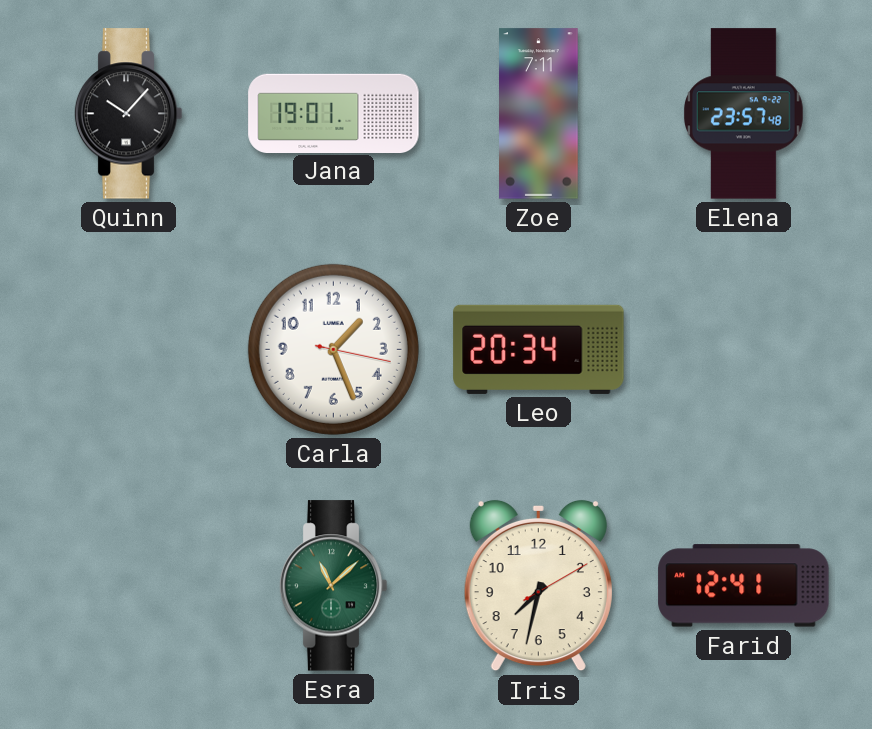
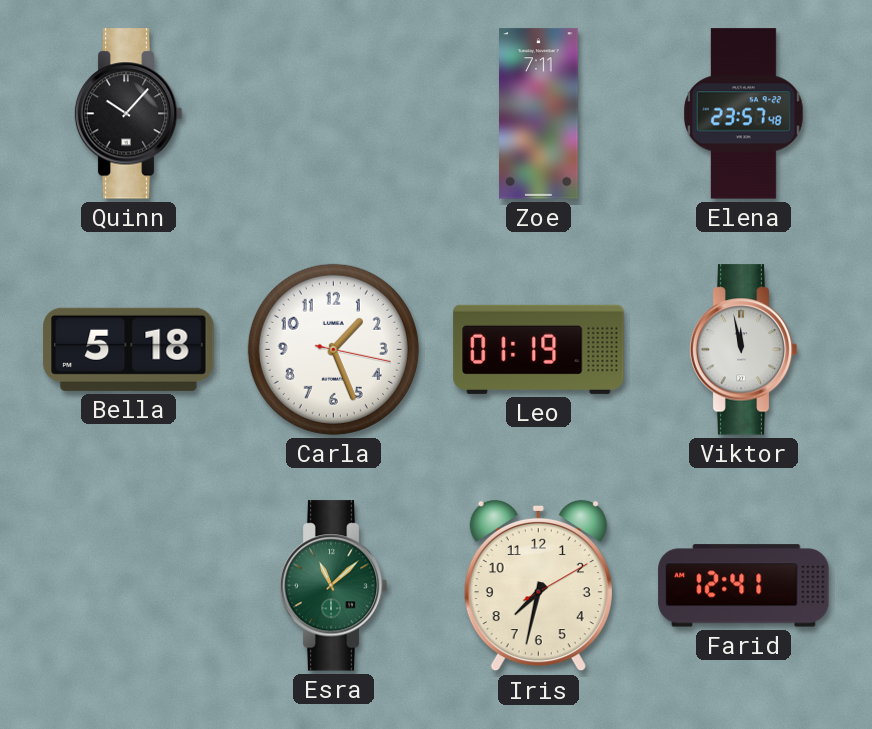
Jana: 19:01 -> none (334, 113)
Bella: none -> 5:18 (129, 349)
Leo: 20:34 -> 01:19 (539, 349)
Viktor: none -> 11:58 (743, 350)
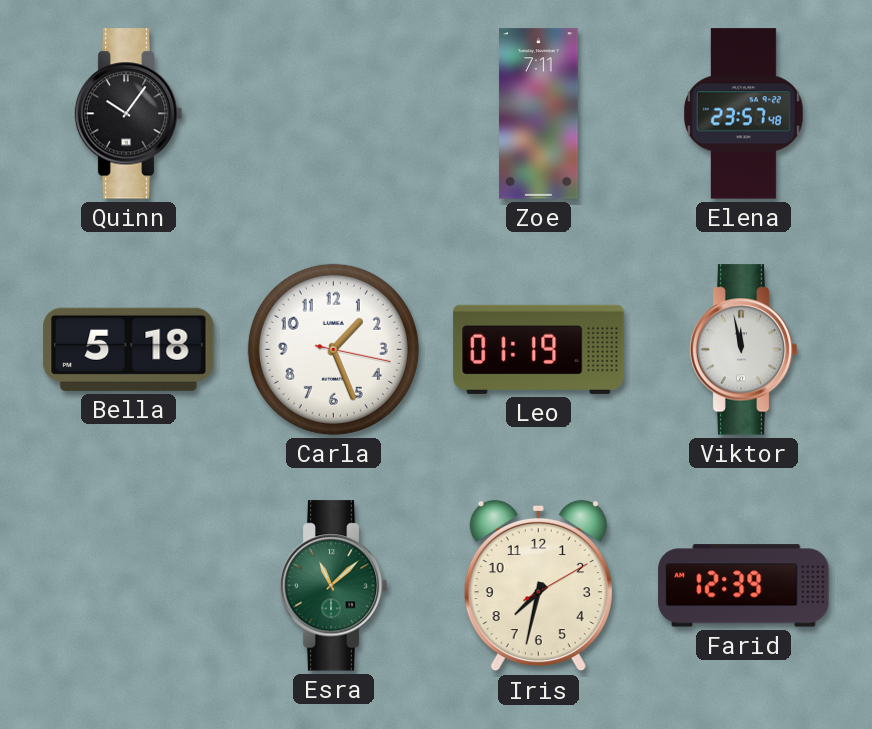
Quinn: 10:07 -> 10:06 (128, 114)
Farid: 12:41 -> 12:39 (744, 586)
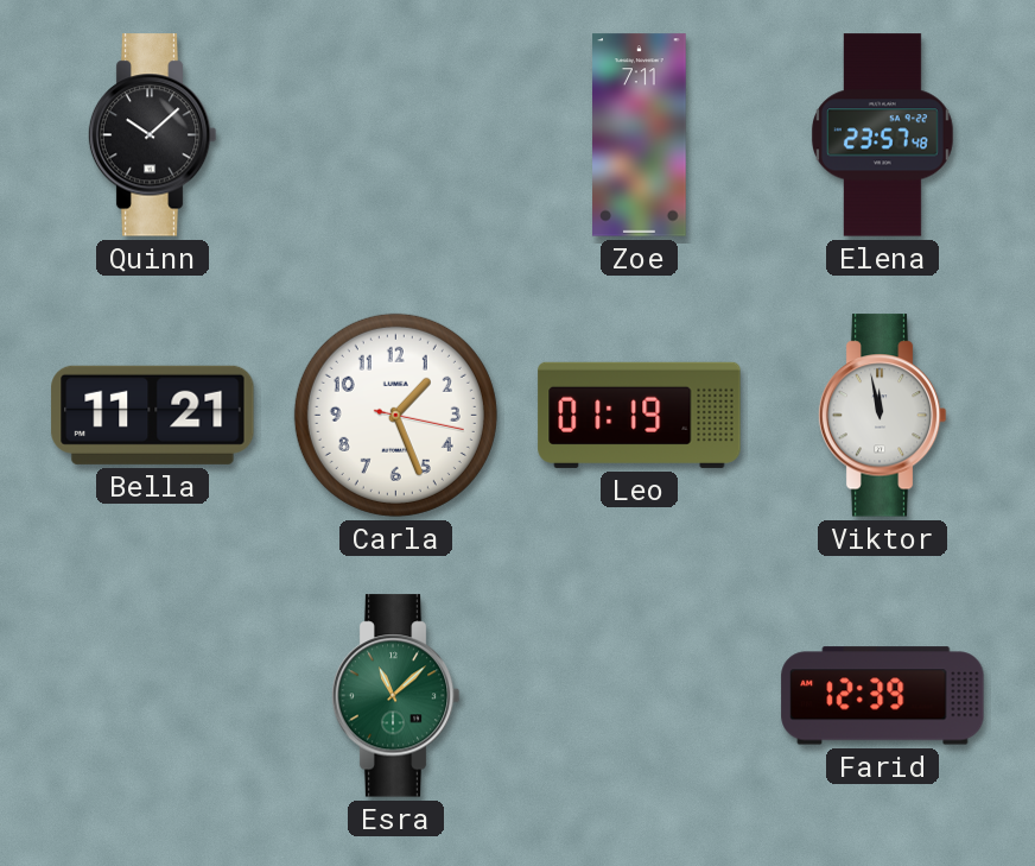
Quinn: 10:06 -> 10:08 (152, 135)
Bella: 5:18 -> 11:21 (153, 415)
Iris: 7:32 -> none (538, 586)
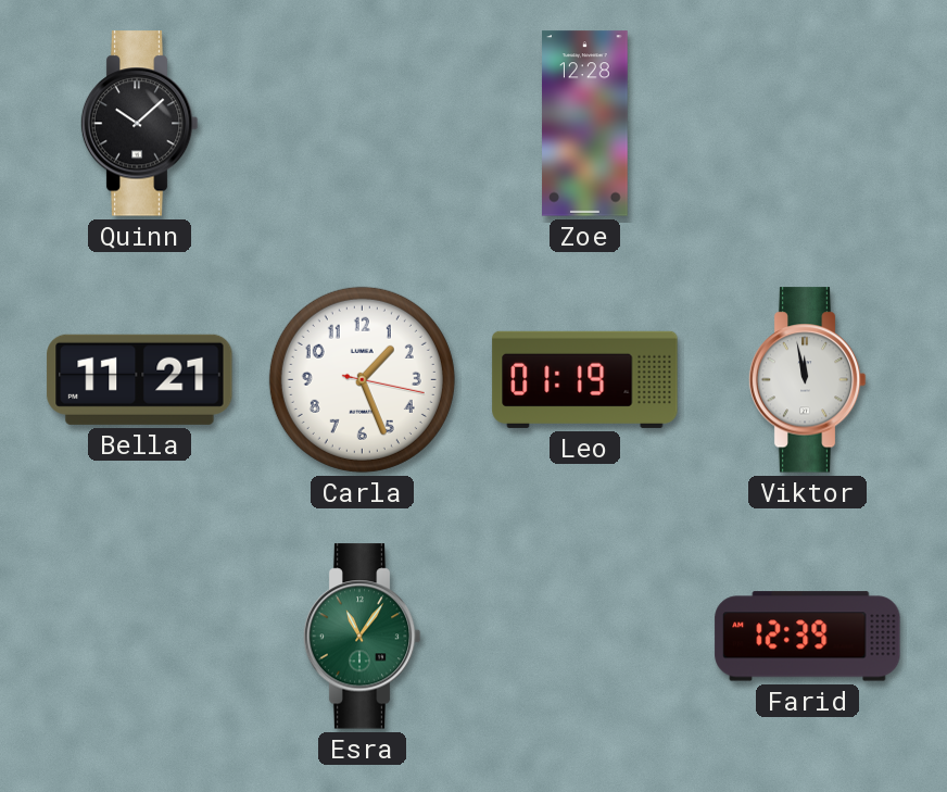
Zoe: 7:11 -> 12:28 (585, 124)
Elena: 23:57 -> none (882, 135)
Esra: 11:08 -> 11:06 (362, 637)
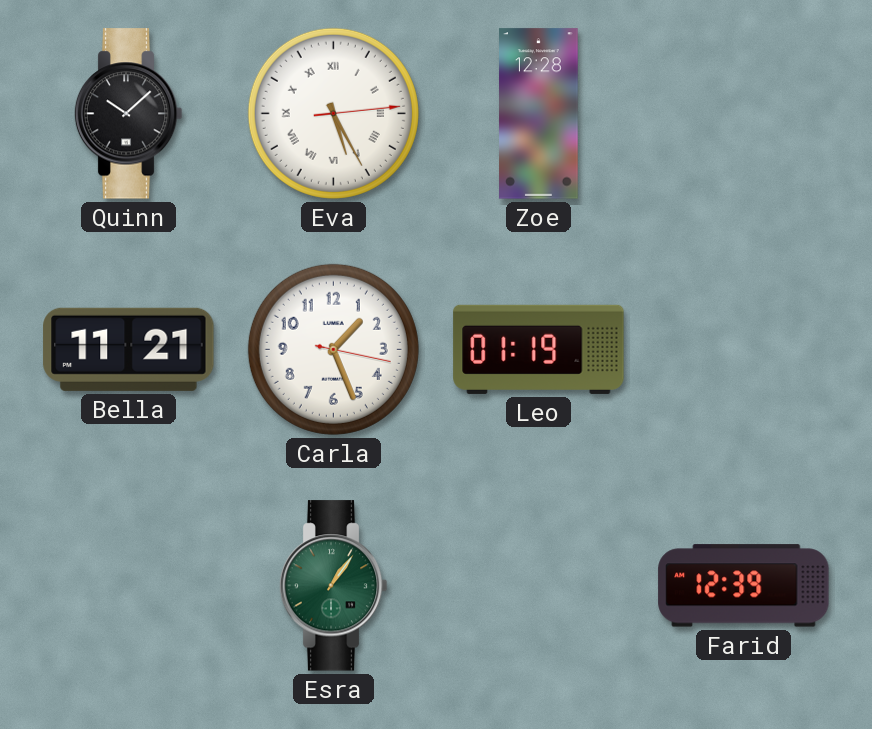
Eva: none -> 5:25 (333, 113)
Viktor: 11:58 -> none (807, 380)
Esra: 11:06 -> 1:06 (333, 586)
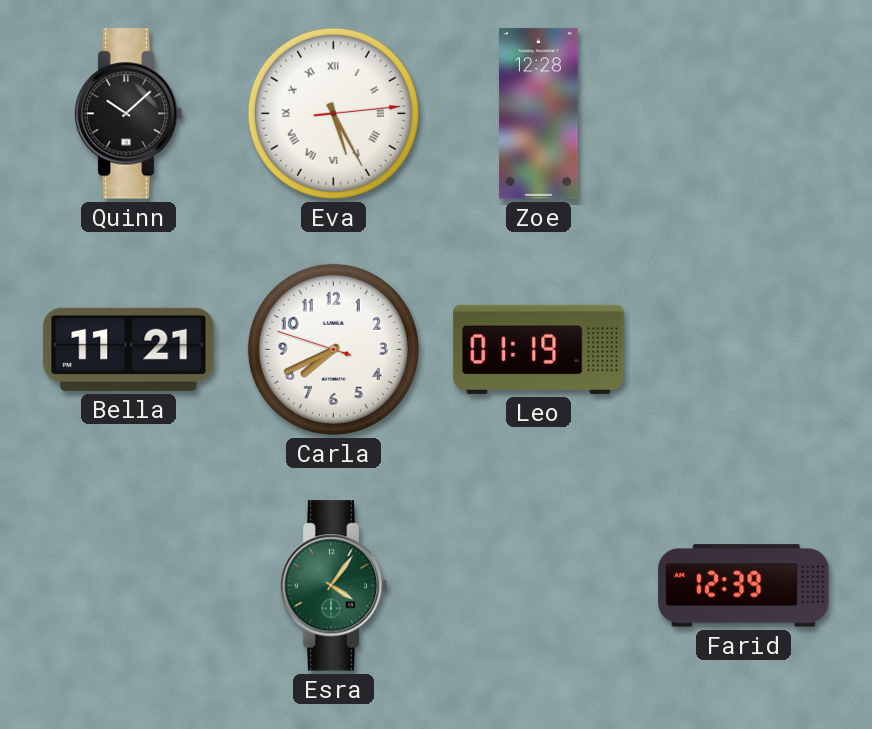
Carla: 1:26 -> 7:40 (333, 349)
Esra: 1:06 -> 4:06 (333, 586)
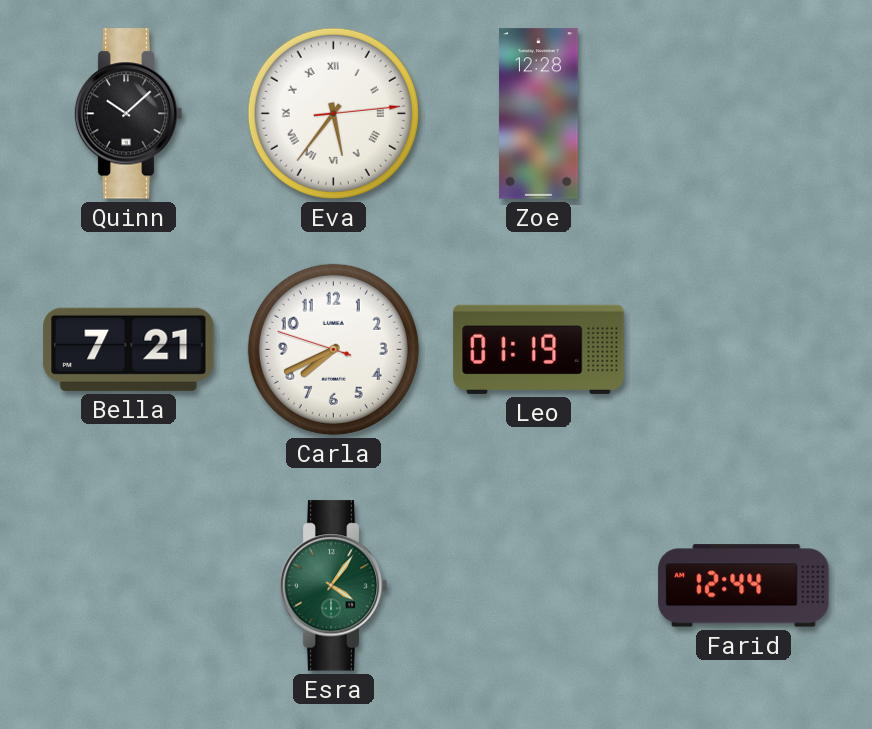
Eva: 5:25 -> 5:36 (333, 113)
Bella: 11:21 -> 7:21 (129, 349)
Farid: 12:39 -> 12:44 (744, 586)
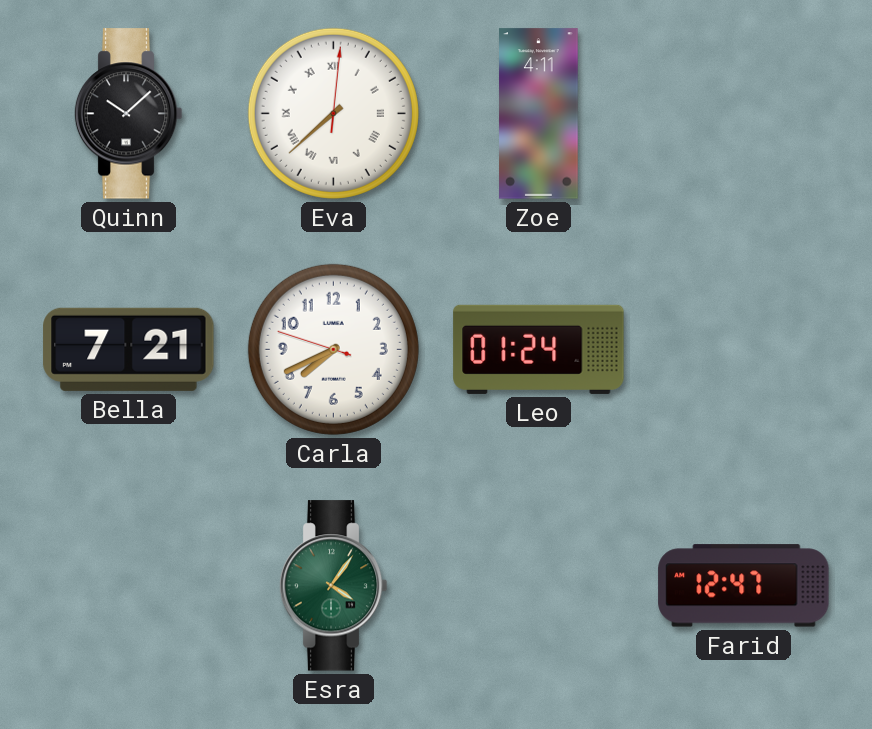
Eva: 5:36 -> 7:38 (333, 113)
Zoe: 12:28 -> 4:11 (539, 114)
Leo: 01:19 -> 01:24 (539, 349)
Farid: 12:44 -> 12:47 (744, 586)
